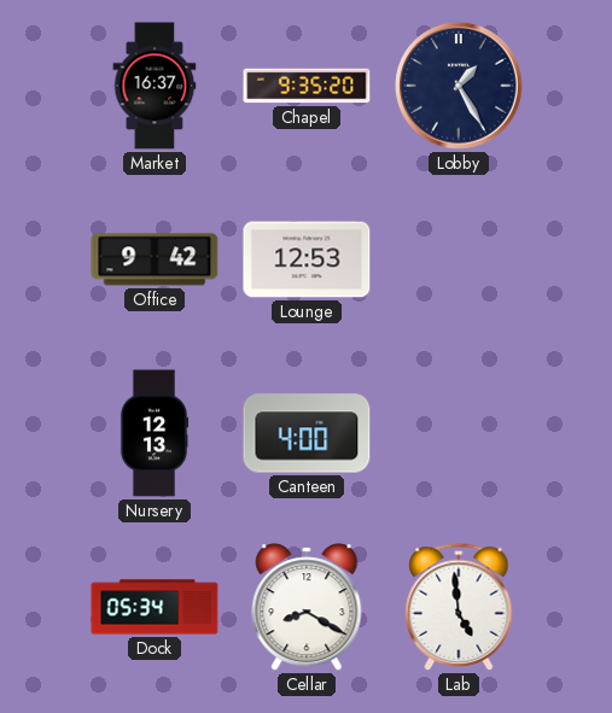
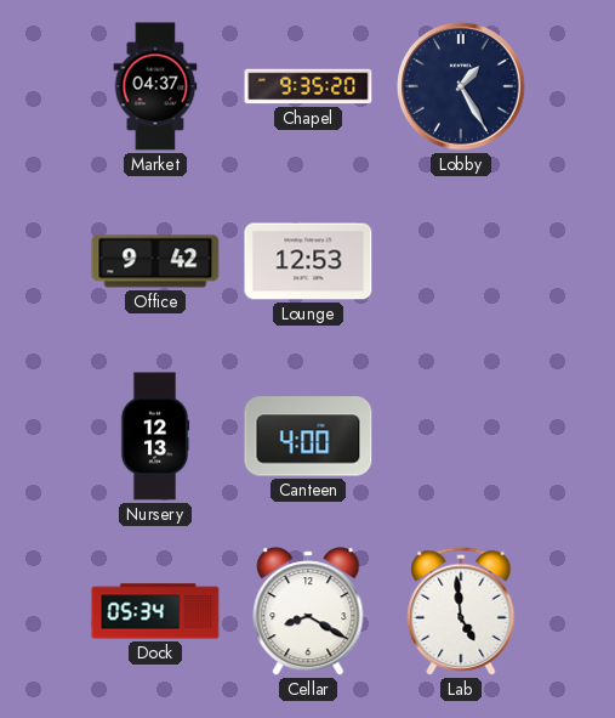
Market: 16:37 -> 04:37 (155, 86)
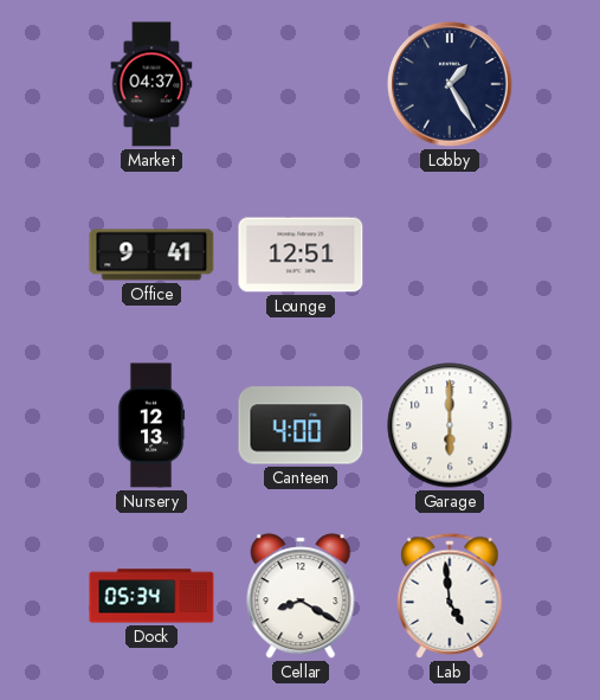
Chapel: 9:35 -> none (308, 86)
Office: 9:42 -> 9:41 (151, 255)
Lounge: 12:53 -> 12:51 (301, 255)
Garage: none -> 6:00 (450, 425)
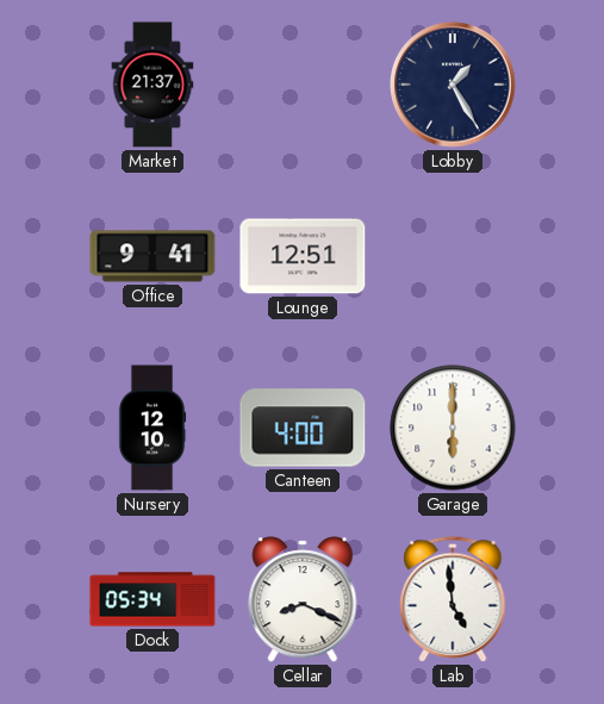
Market: 04:37 -> 21:37 (152, 85)
Nursery: 12:13 -> 12:10 (152, 428)
Cellar: 8:20 -> 8:19 (303, 599)
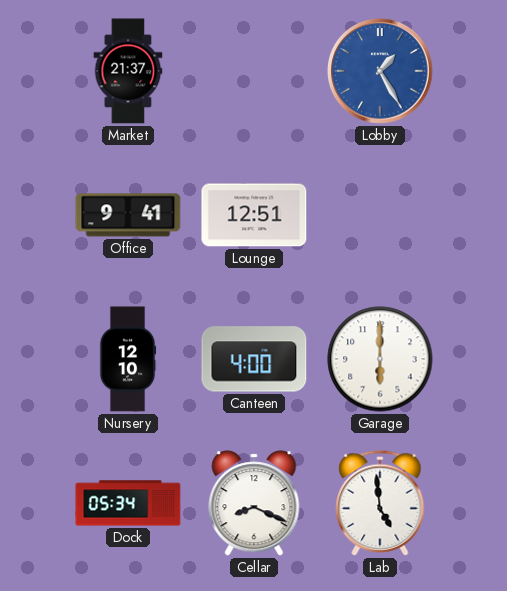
Lobby dial: navy -> blue (380, 71)
